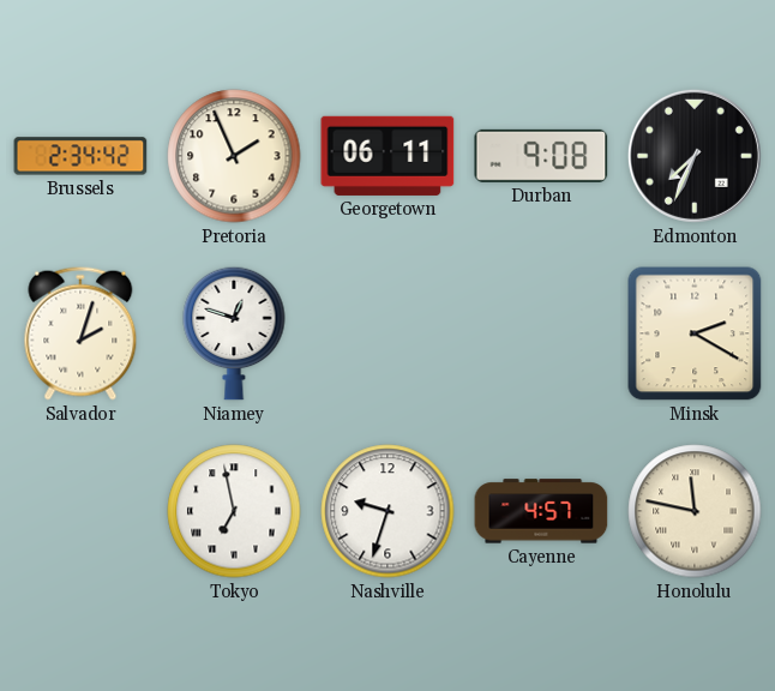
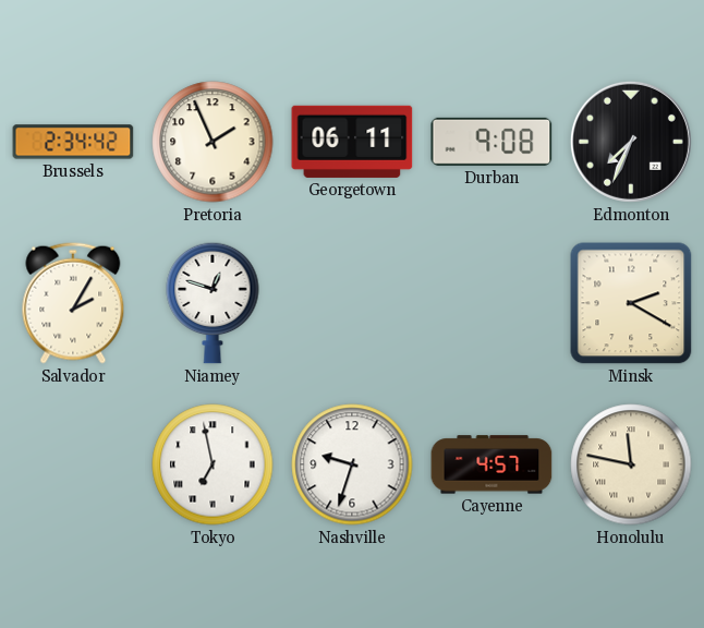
Salvador: 2:03 -> 2:05 (73, 303)
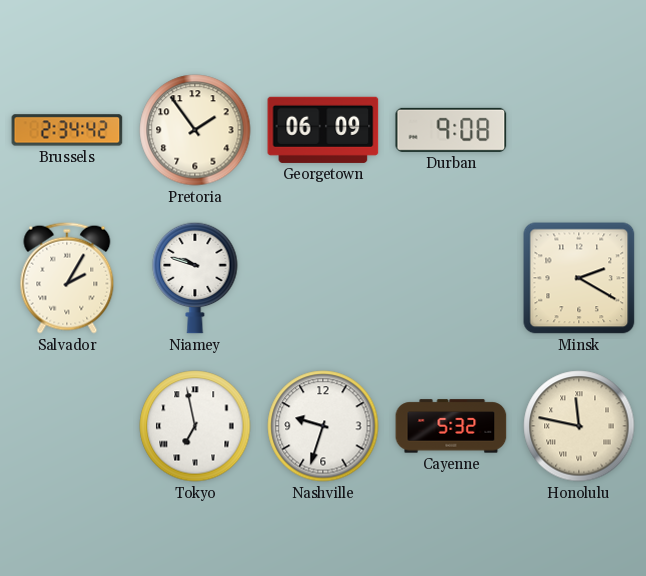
Pretoria: 1:56 -> 1:54 (195, 130)
Georgetown: 06:11 -> 06:09 (323, 130)
Edmonton: 7:34 -> none (631, 142)
Niamey: 12:48 -> 9:48 (195, 278)
Cayenne: 4:57 -> 5:32 (451, 426)
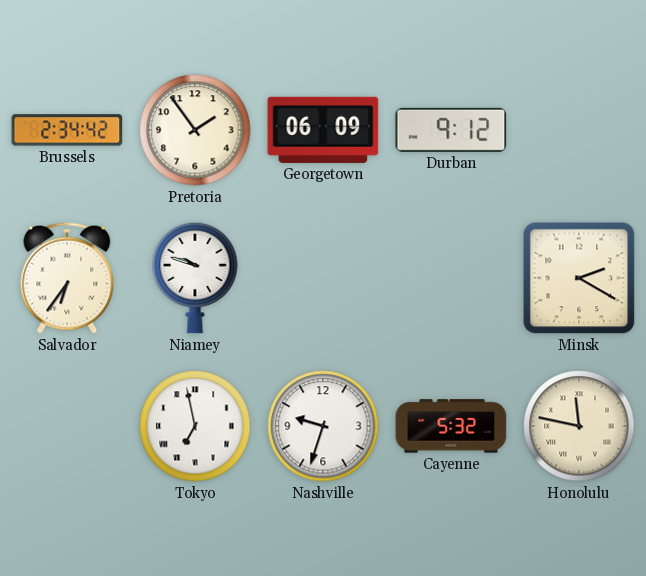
Durban: 9:08 -> 9:12 (451, 130)
Salvador: 2:05 -> 6:36 (67, 278)
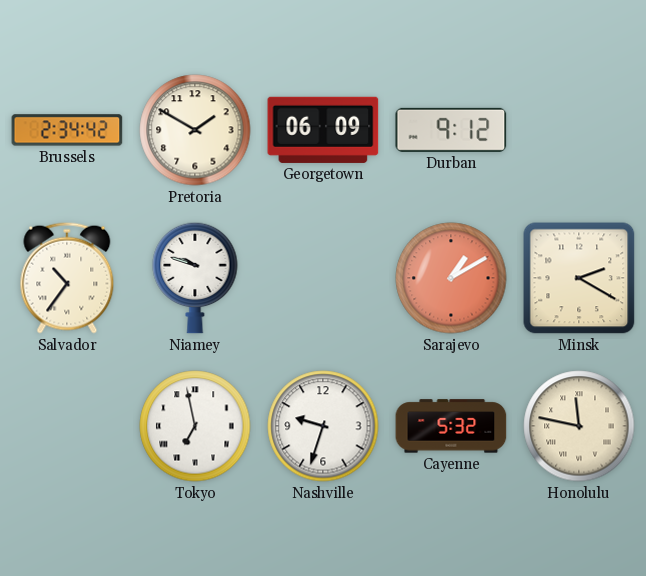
Pretoria: 1:54 -> 1:50 (195, 130)
Salvador: 6:36 -> 10:36 (67, 278)
Sarajevo: none -> 1:10 (451, 278)
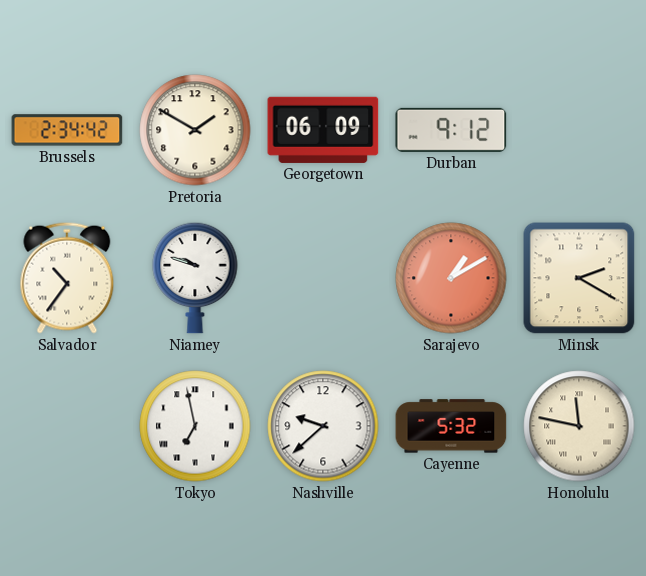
Nashville: 9:33 -> 9:38 (323, 426)
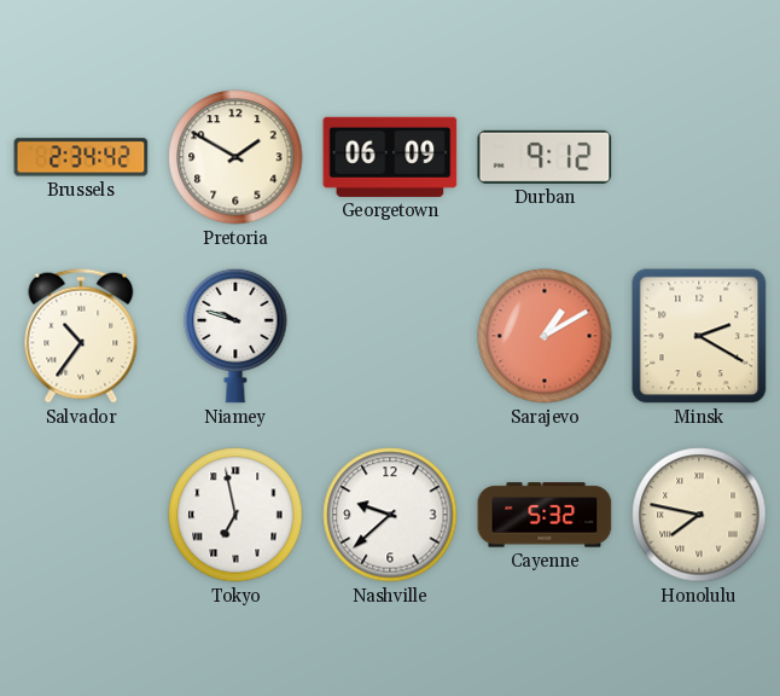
Honolulu: 11:47 -> 7:47 (699, 515)
